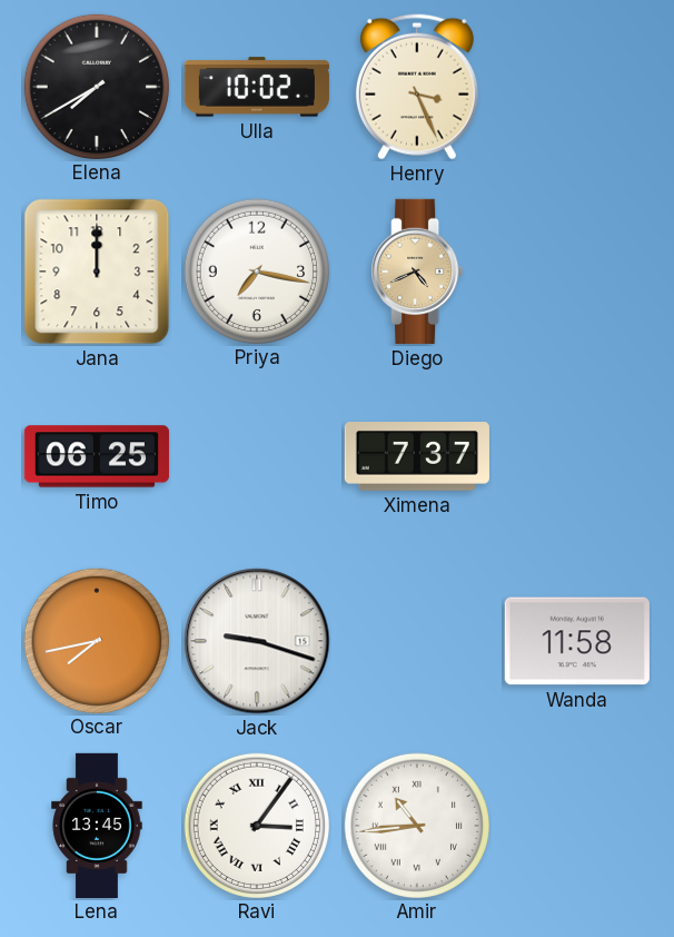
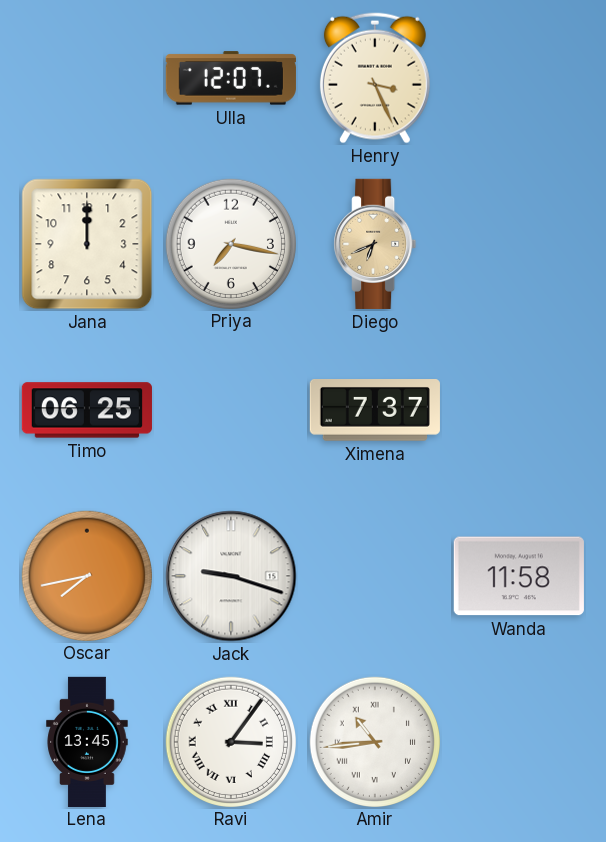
Elena: 7:40 -> none (96, 86)
Ulla: 10:02 -> 12:07 (231, 78)
Diego: 4:41 -> 6:41 (375, 244)
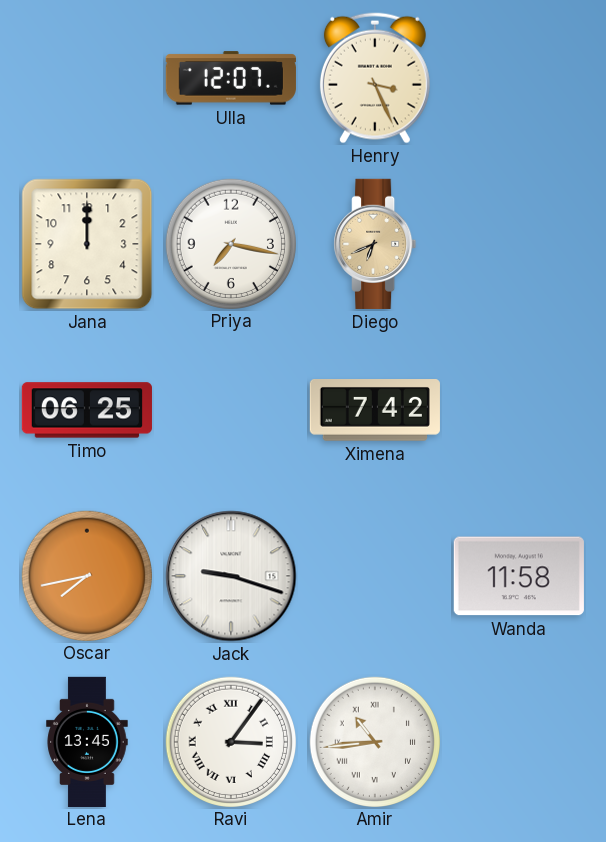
Ximena: 7:37 -> 7:42 (375, 411)
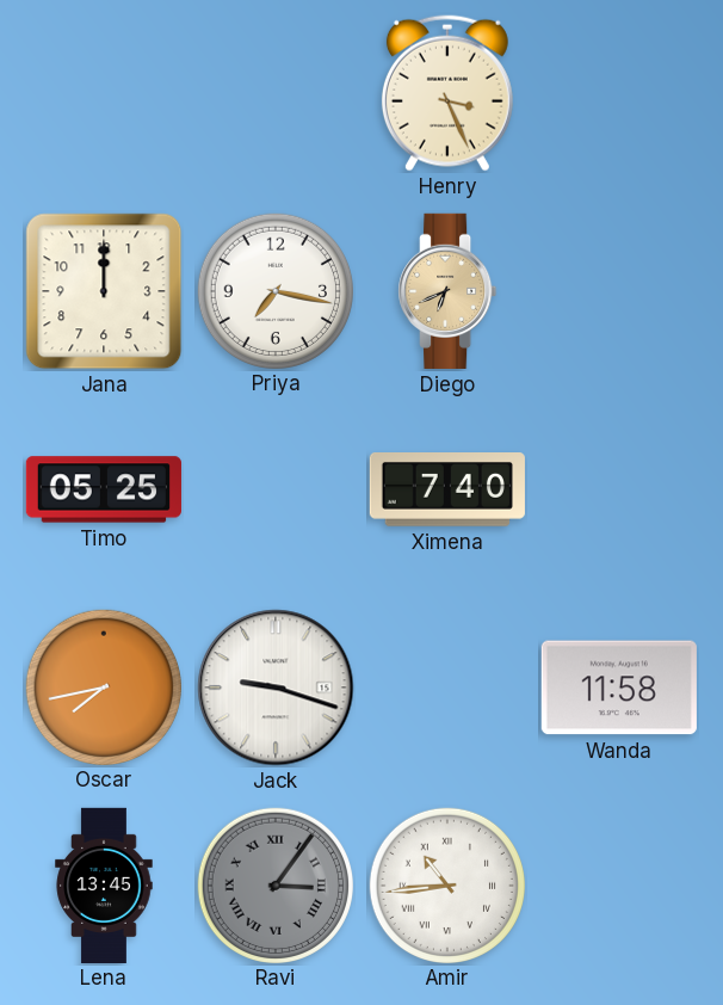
Ulla: 12:07 -> none (231, 78)
Timo: 06:25 -> 05:25 (104, 489)
Ximena: 7:42 -> 7:40 (447, 491)
Ravi dial: white -> grey (274, 884)
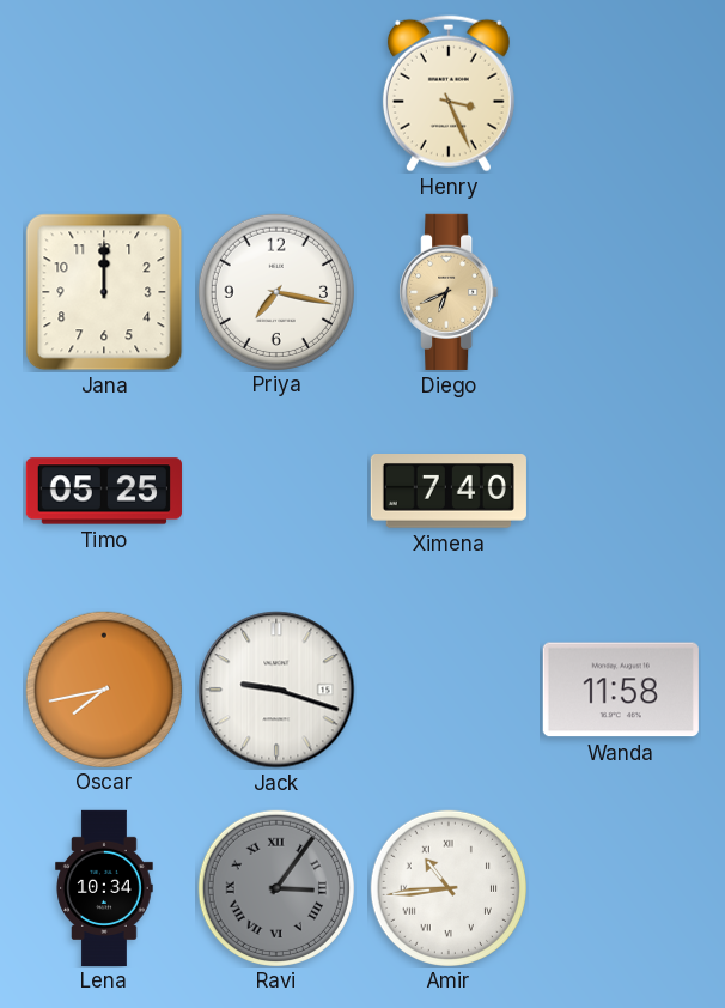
Lena: 13:45 -> 10:34 (104, 887)
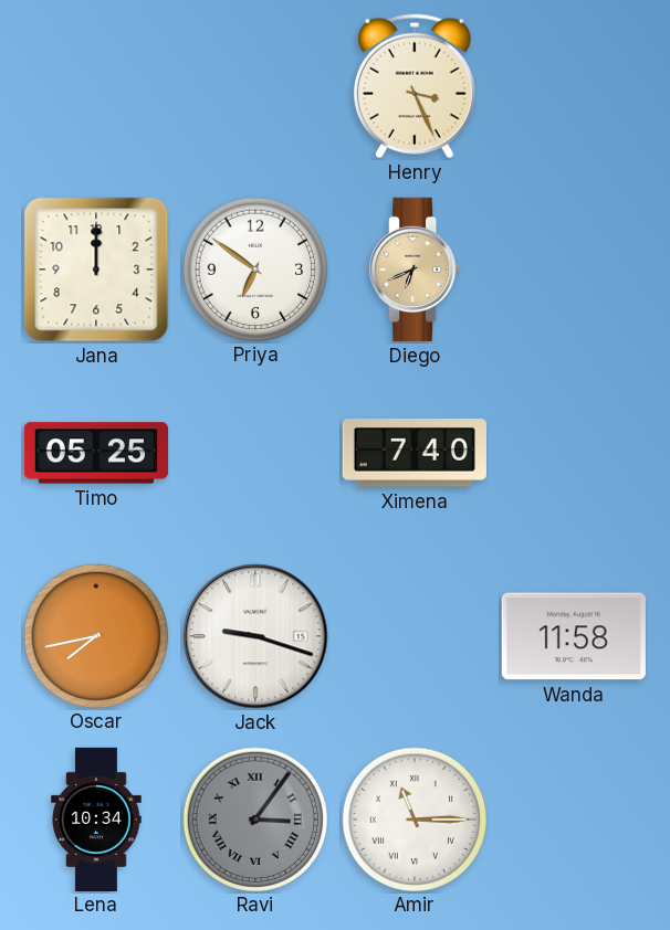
Priya: 7:17 -> 6:51 (254, 268)
Amir: 10:44 -> 11:15 (413, 818)
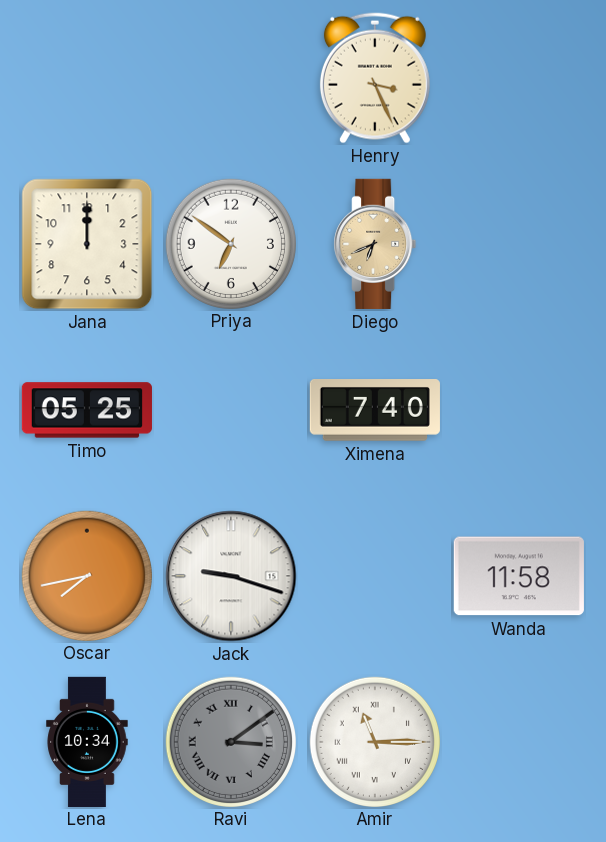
Ravi: 3:06 -> 3:09 (230, 741)
